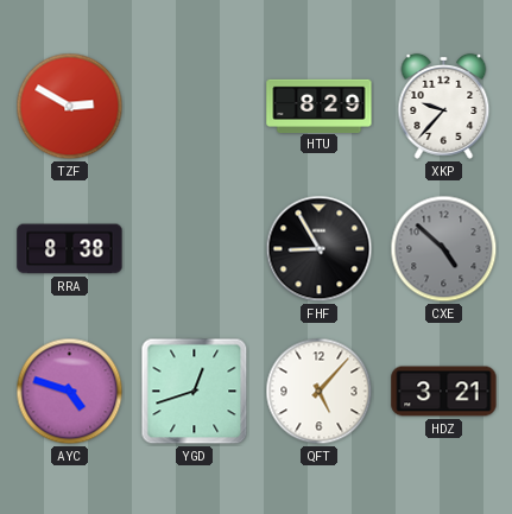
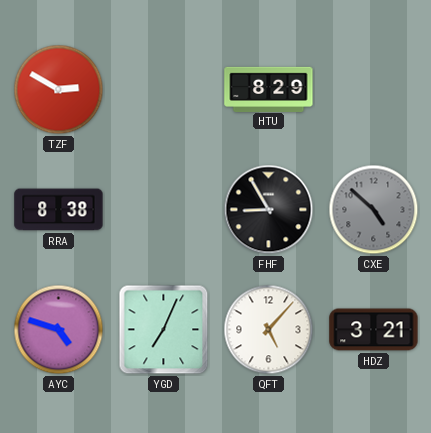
XKP: 9:37 -> none (444, 106)
YGD: 12:42 -> 7:04 (164, 330)
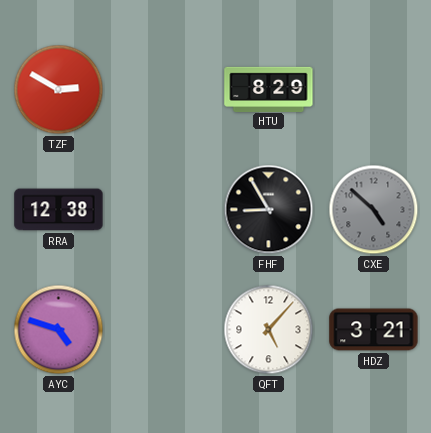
RRA: 8:38 -> 12:38 (59, 210)
YGD: 7:04 -> none (164, 330)
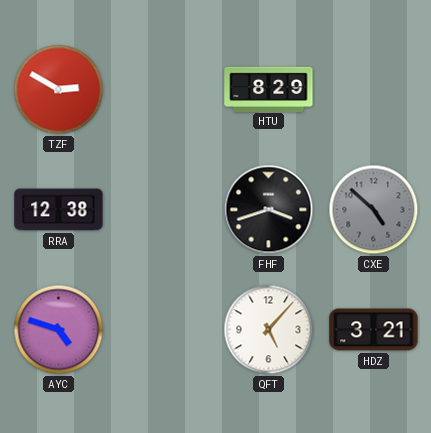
FHF: 8:55 -> 3:42 (269, 210)
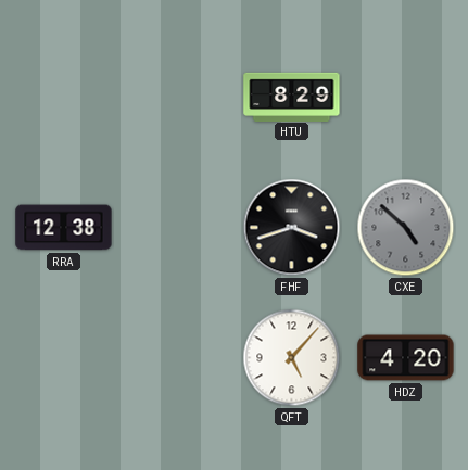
TZF: 2:50 -> none (59, 90)
AYC: 4:48 -> none (59, 330)
HDZ: 3:21 -> 4:20 (406, 358)
